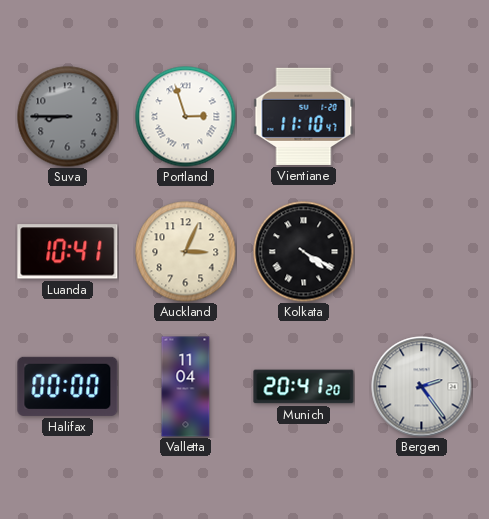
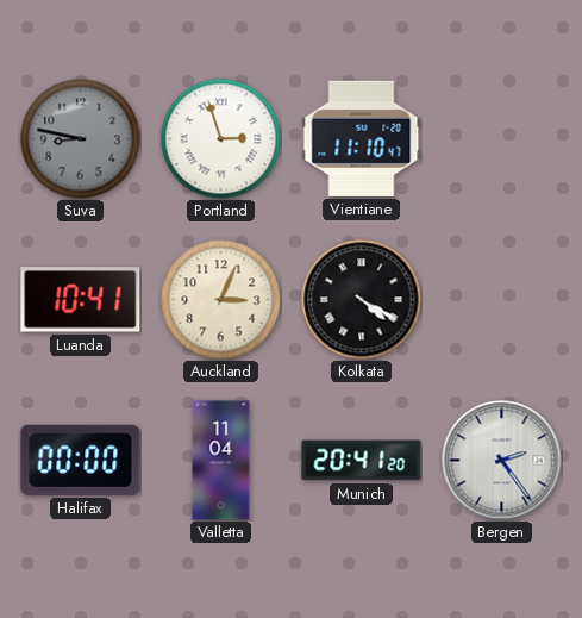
Suva: 8:45 -> 8:47 (81, 139)
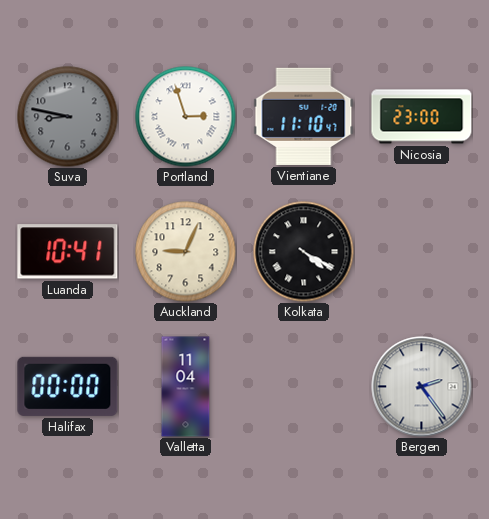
Nicosia: none -> 23:00 (422, 117)
Auckland: 3:04 -> 9:04 (186, 252)
Munich: 20:41 -> none (362, 461)
